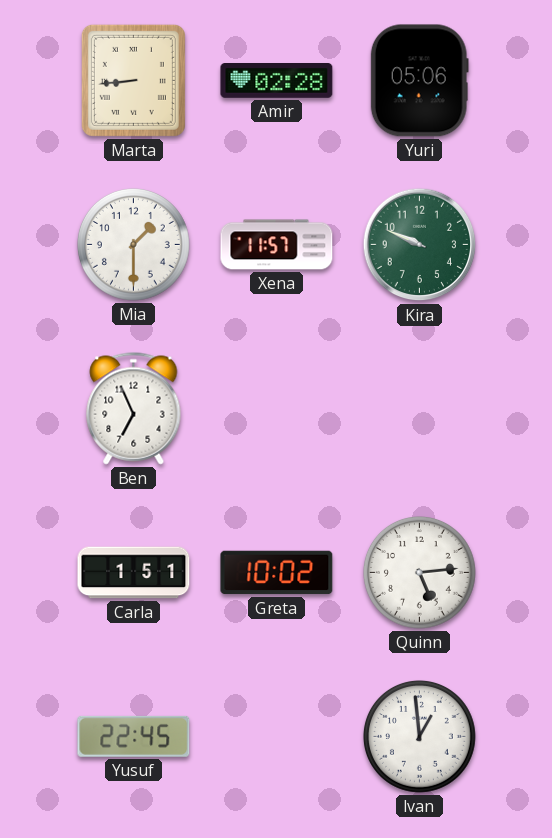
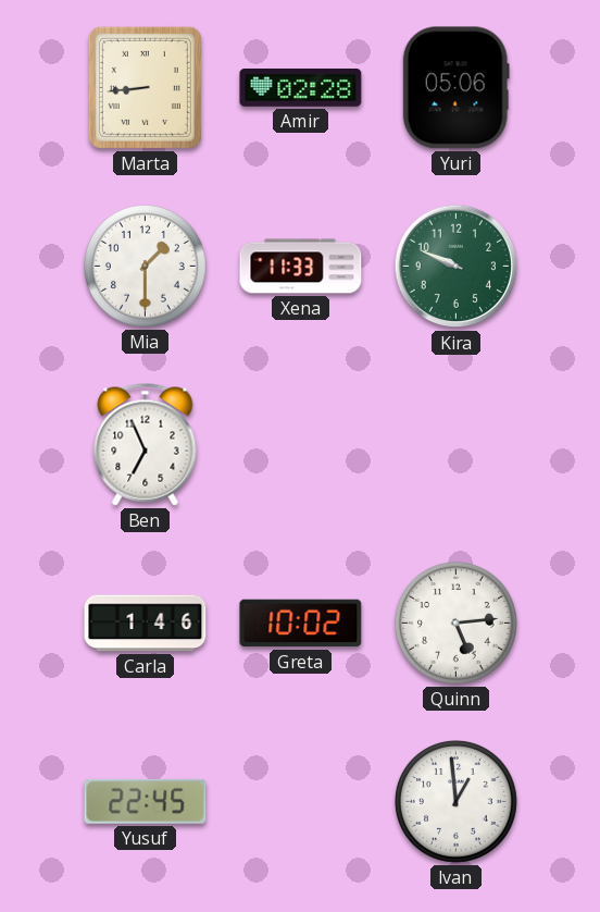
Xena: 11:57 -> 11:33 (301, 267)
Carla: 1:51 -> 1:46 (146, 624)
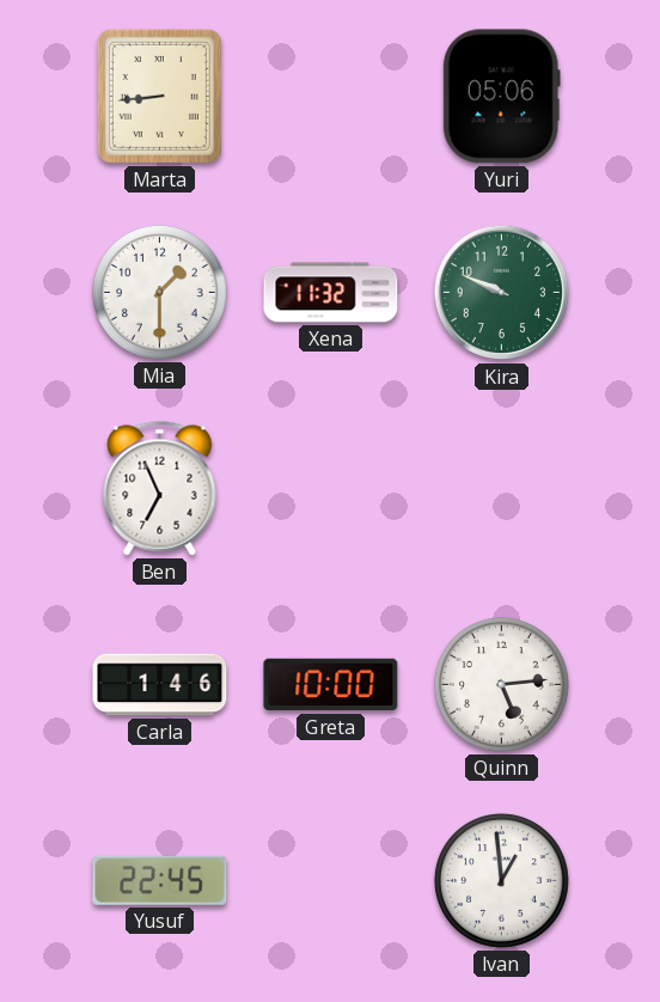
Amir: 02:28 -> none (301, 88)
Xena: 11:33 -> 11:32 (331, 293)
Greta: 10:02 -> 10:00 (331, 685)
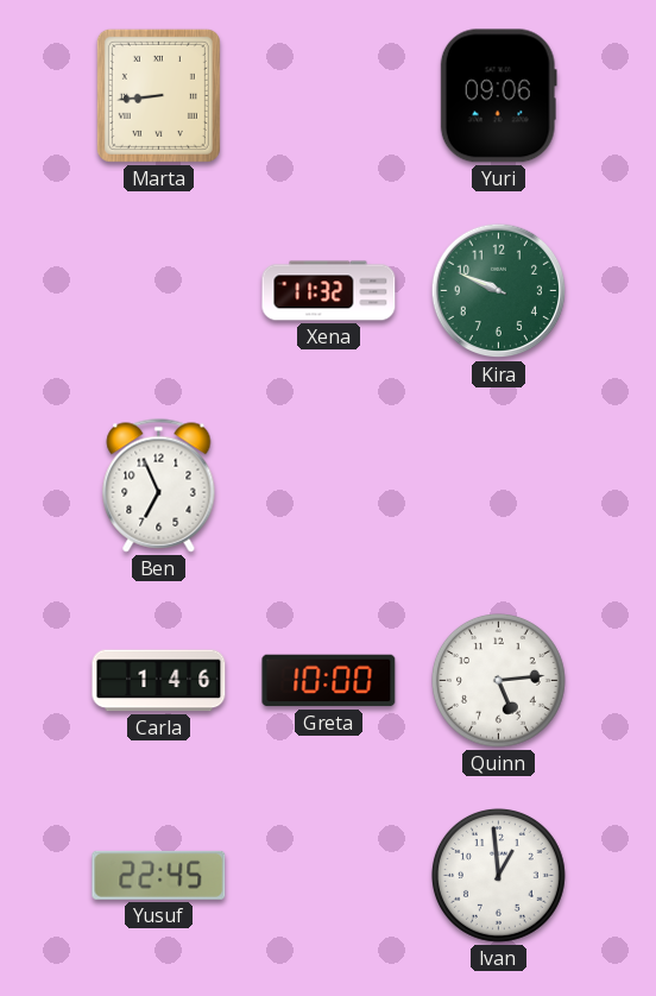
Yuri: 05:06 -> 09:06 (498, 96)
Mia: 1:30 -> none (160, 293)
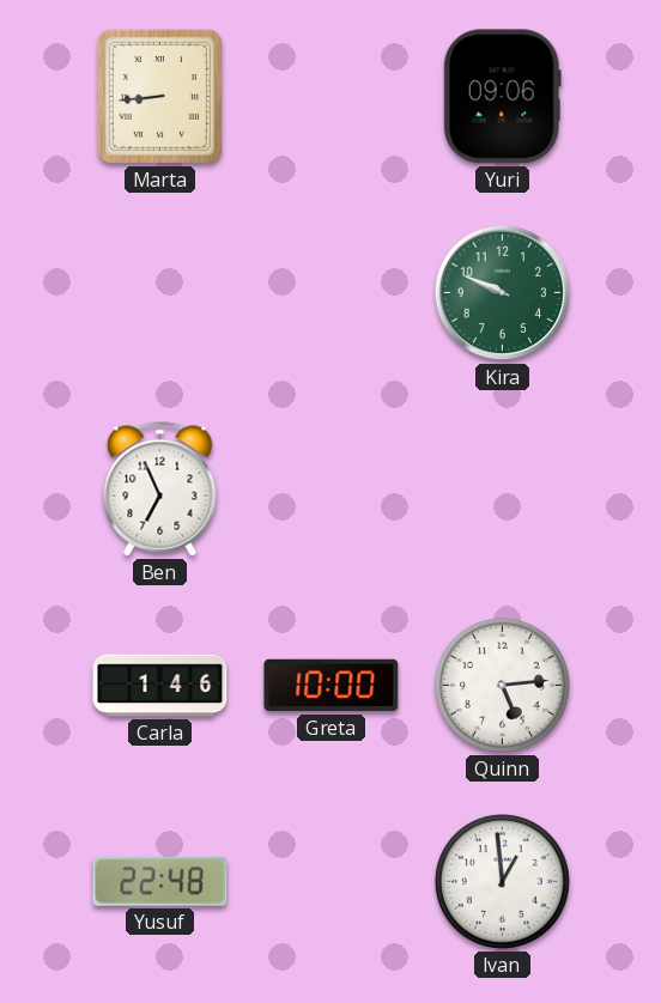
Xena: 11:32 -> none (329, 291)
Yusuf: 22:45 -> 22:48 (160, 881)
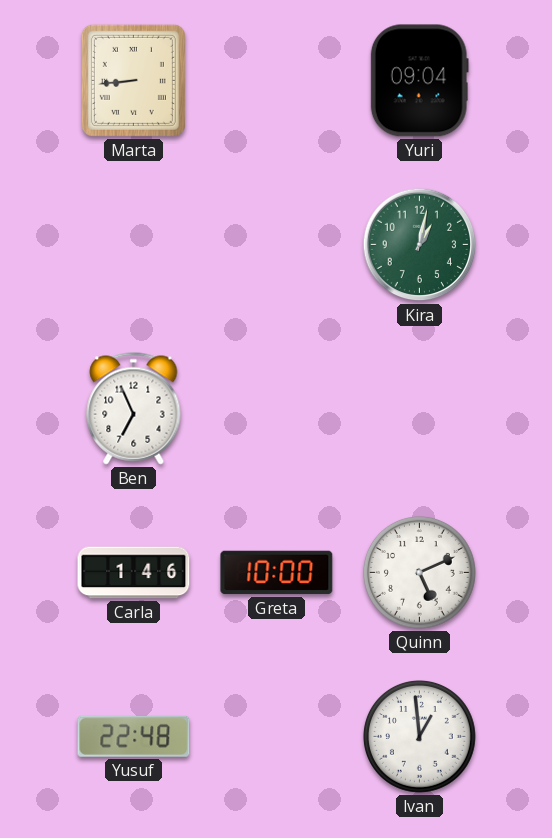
Yuri: 09:06 -> 09:04 (419, 81)
Kira: 9:49 -> 1:02 (420, 245)
Quinn: 5:14 -> 5:11 (420, 573)
